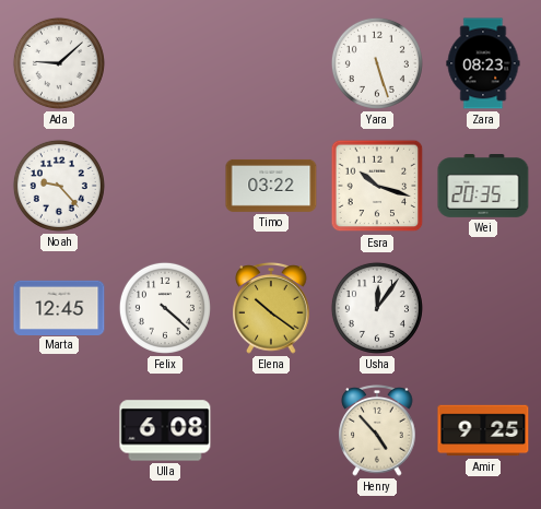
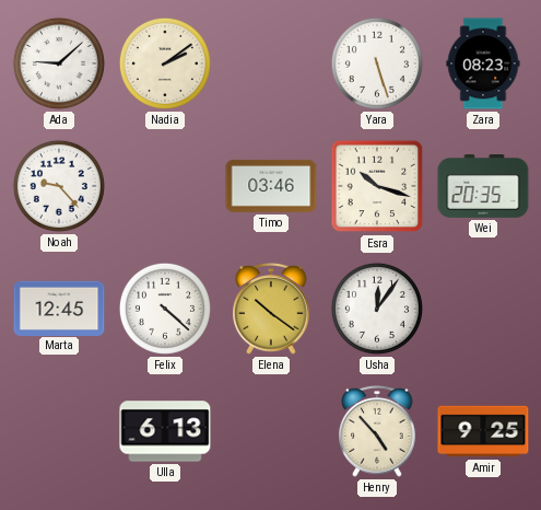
Nadia: none -> 2:09 (165, 63)
Timo: 03:22 -> 03:46 (271, 186)
Ulla: 6:08 -> 6:13 (165, 431)
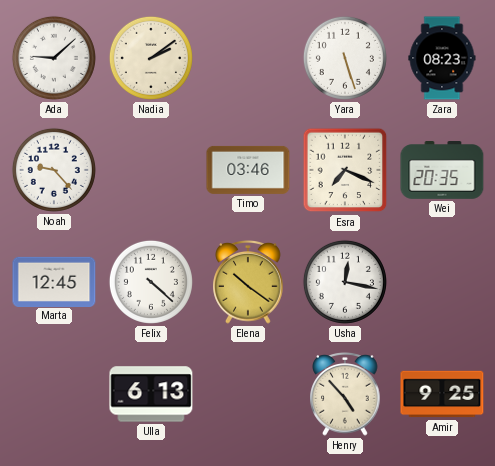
Esra: 10:18 -> 7:19 (345, 170)
Usha: 12:06 -> 12:17 (345, 282)
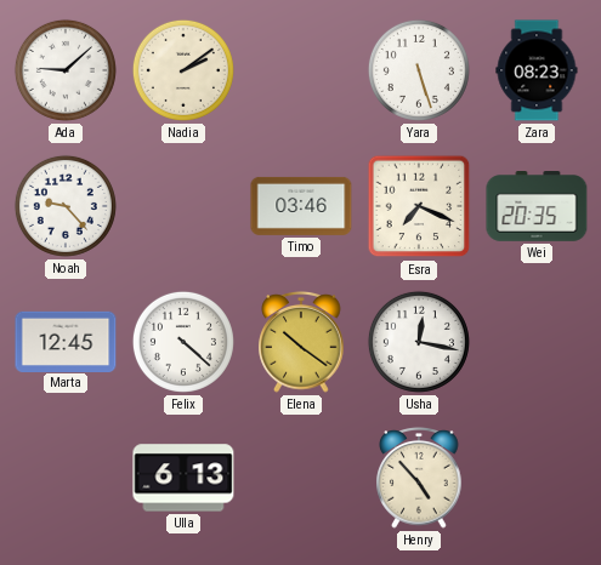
Amir: 9:25 -> none (442, 394)
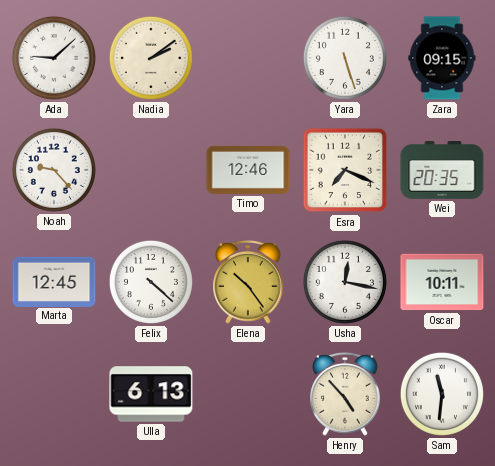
Zara: 08:23 -> 09:15 (442, 58)
Timo: 03:46 -> 12:46 (248, 170)
Elena: 10:21 -> 10:24 (248, 283)
Oscar: none -> 10:11 (442, 282)
Sam: none -> 11:31 (442, 394)
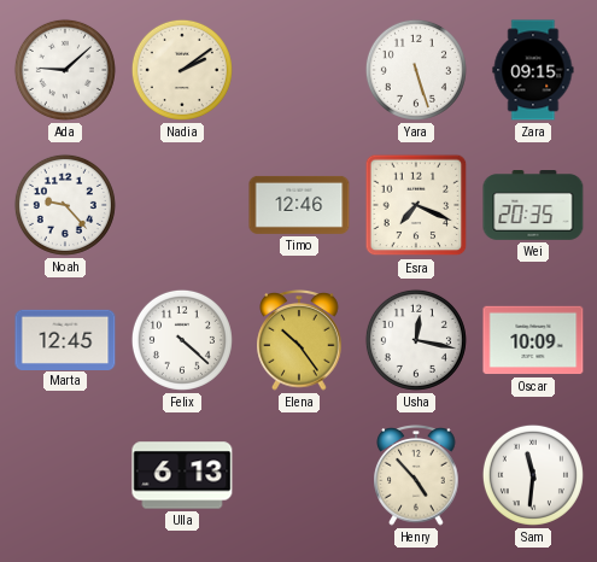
Oscar: 10:11 -> 10:09 (533, 340)
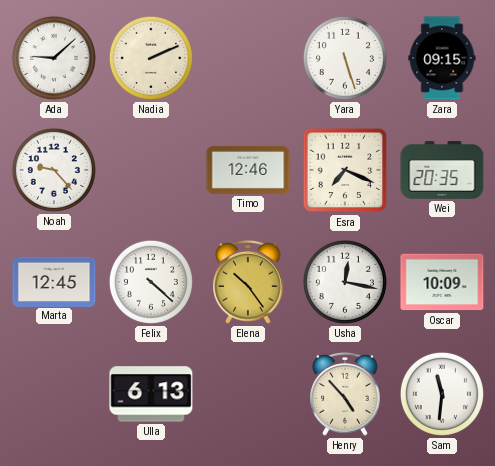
Nadia: 2:09 -> 2:11 (151, 58)
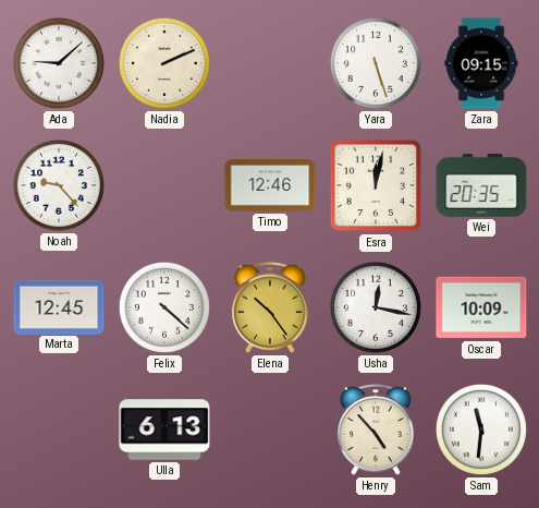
Esra: 7:19 -> 12:02 (376, 185)
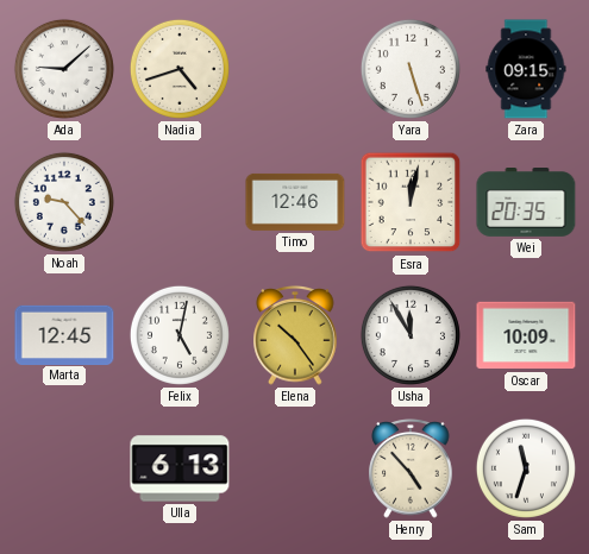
Nadia: 2:11 -> 4:42 (180, 69)
Felix: 4:22 -> 5:02 (180, 335)
Usha: 12:17 -> 11:55 (411, 335)
Sam: 11:31 -> 11:33 (526, 468)
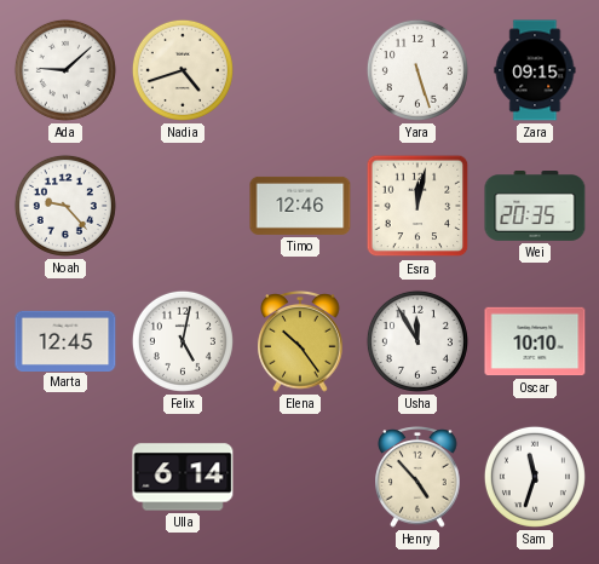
Oscar: 10:09 -> 10:10 (535, 341)
Ulla: 6:13 -> 6:14 (183, 477)
